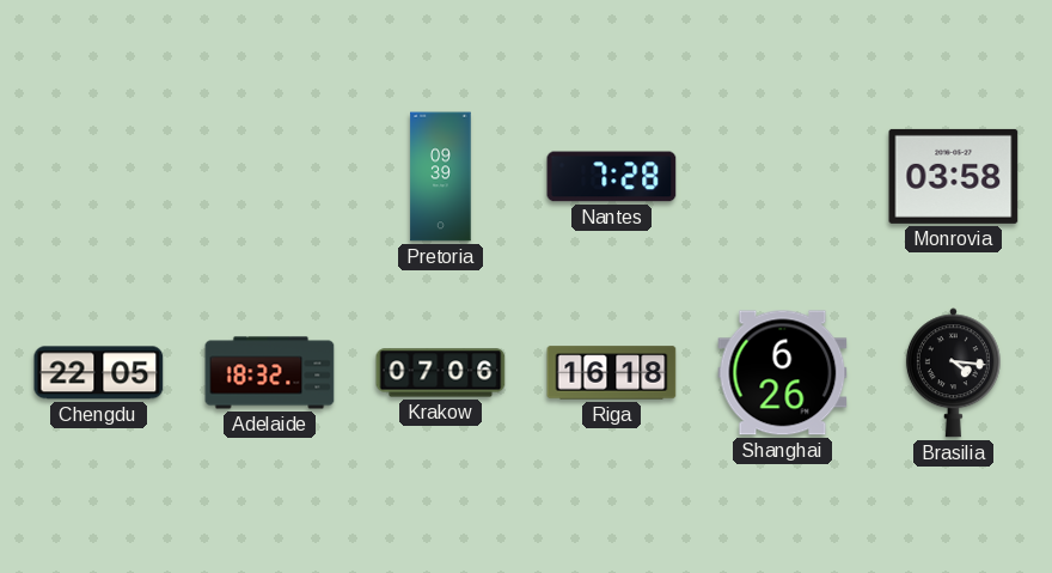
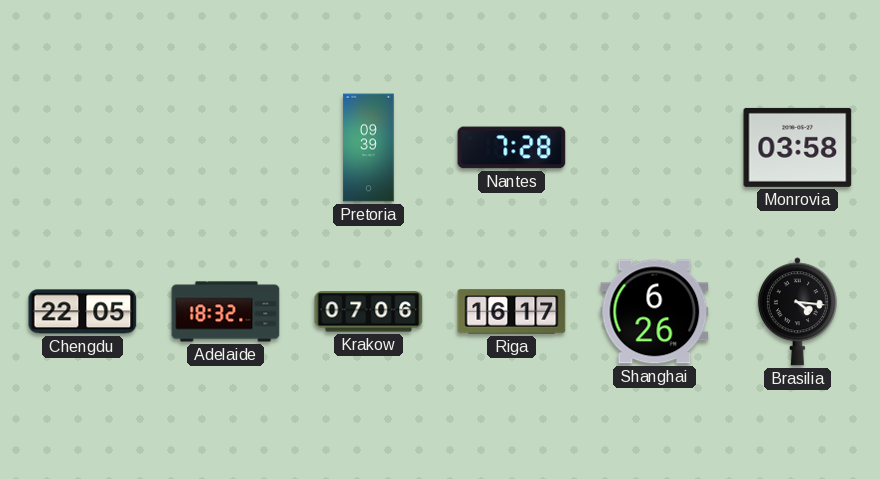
Riga: 16:18 -> 16:17 (512, 312)
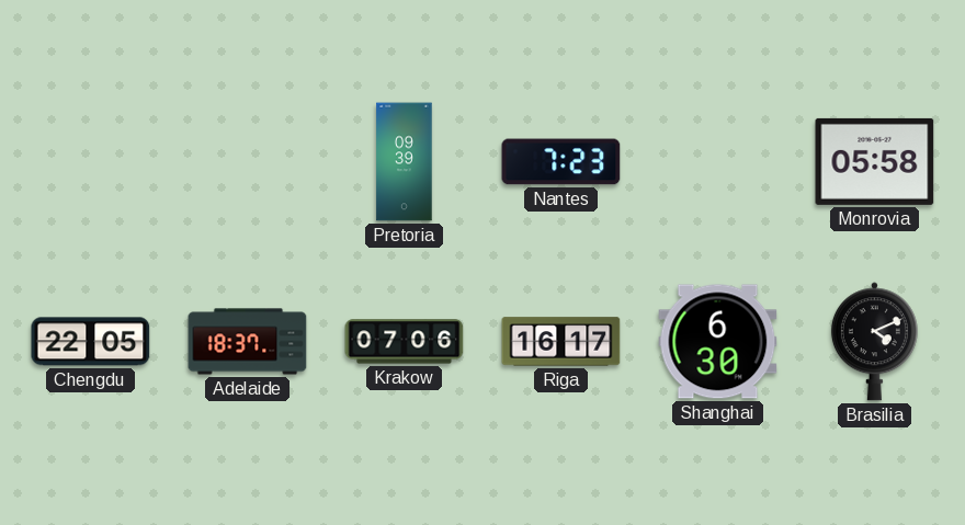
Nantes: 7:28 -> 7:23 (561, 162)
Monrovia: 03:58 -> 05:58 (875, 161)
Adelaide: 18:32 -> 18:37 (248, 342)
Shanghai: 6:26 -> 6:30 (718, 342)
Brasilia: 4:16 -> 4:11 (874, 342)
